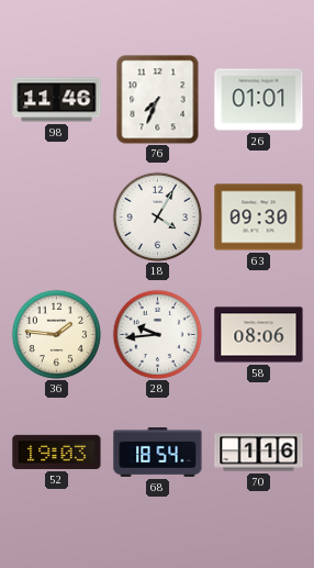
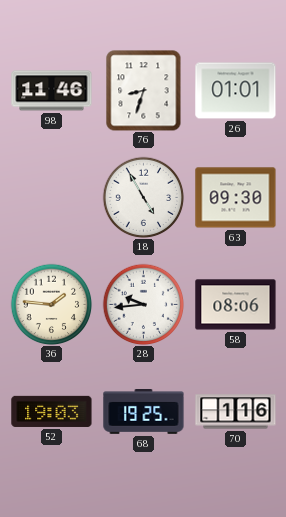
76: 7:34 -> 8:33 (144, 90)
18: 4:05 -> 4:55 (143, 197)
68: 18:54 -> 19:25 (144, 412)
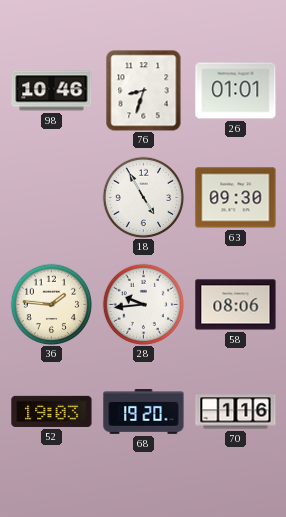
98: 11:46 -> 10:46 (52, 91)
68: 19:25 -> 19:20 (144, 412)
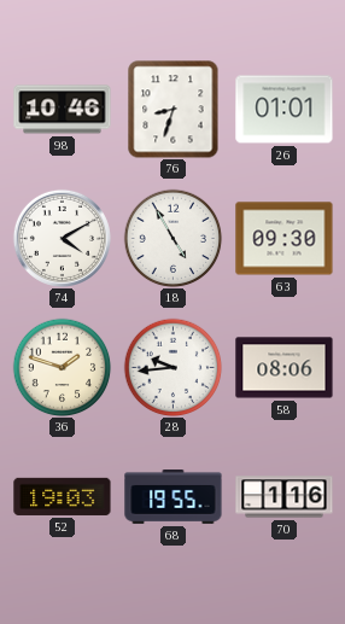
74: none -> 4:10 (62, 238)
36: 1:46 -> 1:48 (62, 367)
68: 19:20 -> 19:55 (174, 497)
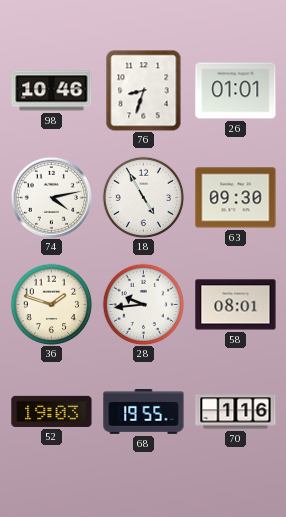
74: 4:10 -> 4:13 (51, 197)
58: 08:06 -> 08:01 (236, 305)
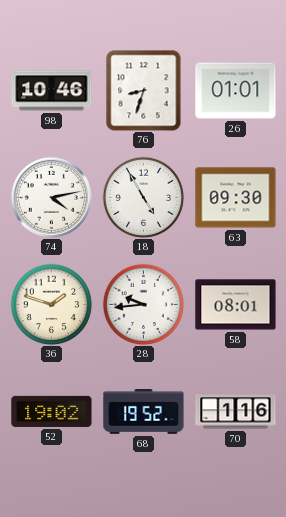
52: 19:03 -> 19:02 (52, 411)
68: 19:55 -> 19:52 (144, 412)
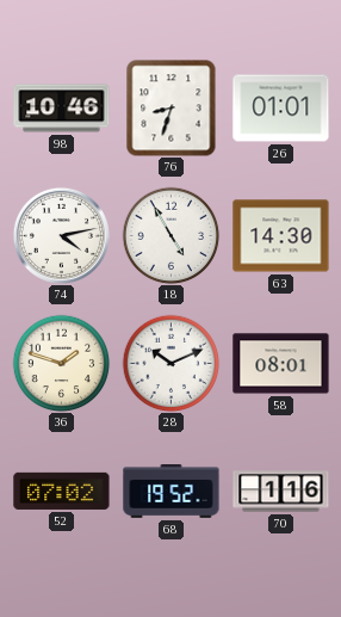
63: 09:30 -> 14:30 (281, 236)
28: 9:44 -> 10:11 (170, 363)
52: 19:02 -> 07:02 (62, 490)
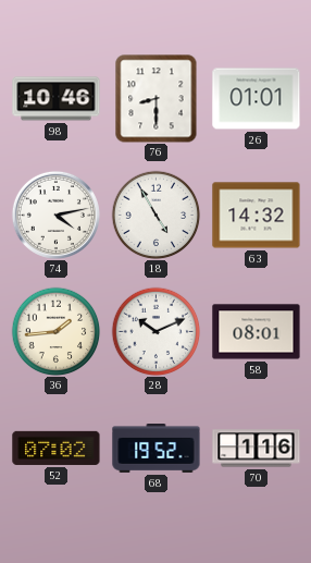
76: 8:33 -> 8:30 (157, 98)
63: 14:30 -> 14:32 (257, 216)
36: 1:48 -> 1:44 (55, 331)
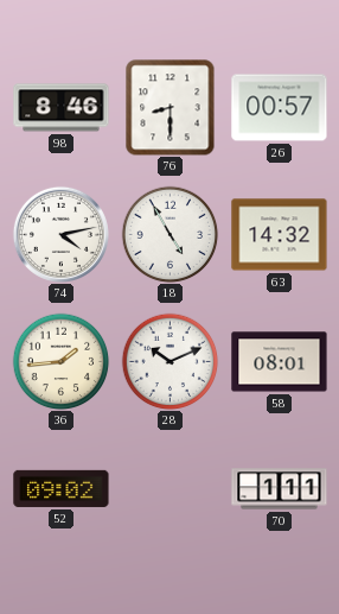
98: 10:46 -> 8:46 (62, 108)
26: 01:01 -> 00:57 (280, 108)
52: 07:02 -> 09:02 (62, 488)
68: 19:52 -> none (157, 449)
70: 1:16 -> 1:11 (280, 489)
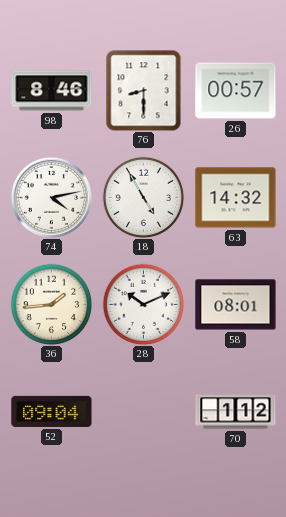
52: 09:02 -> 09:04 (52, 411)
70: 1:11 -> 1:12 (236, 412)
